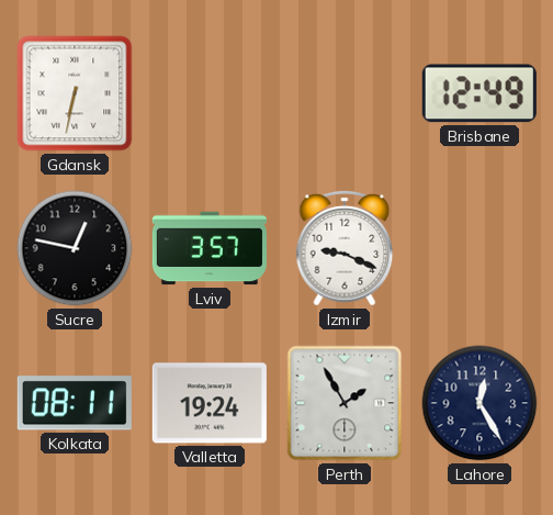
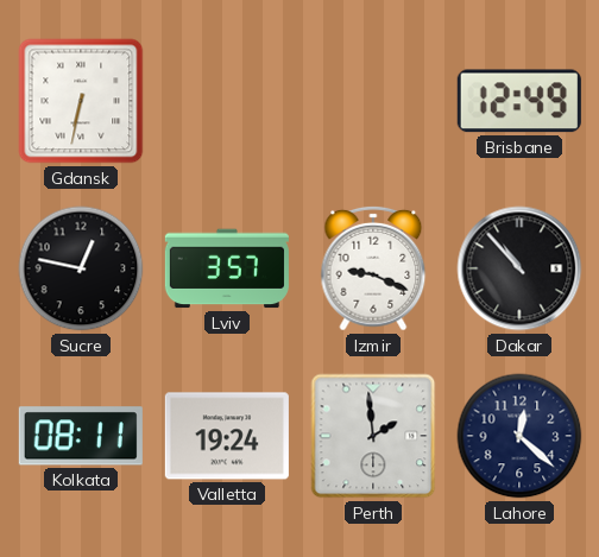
Dakar: none -> 10:53 (519, 268)
Perth: 1:55 -> 1:59 (373, 436)
Lahore: 12:25 -> 12:22 (519, 436)
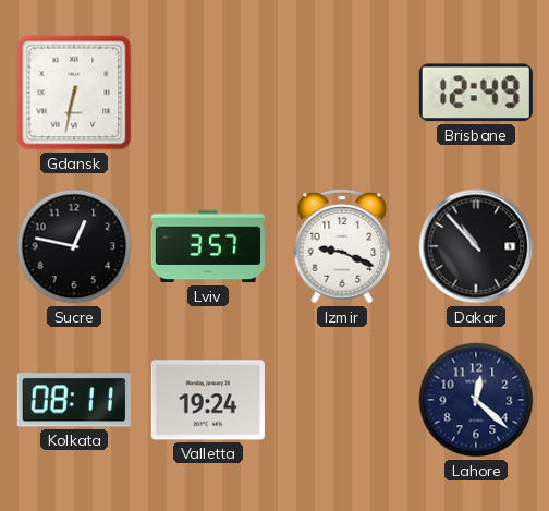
Perth: 1:59 -> none (373, 436)
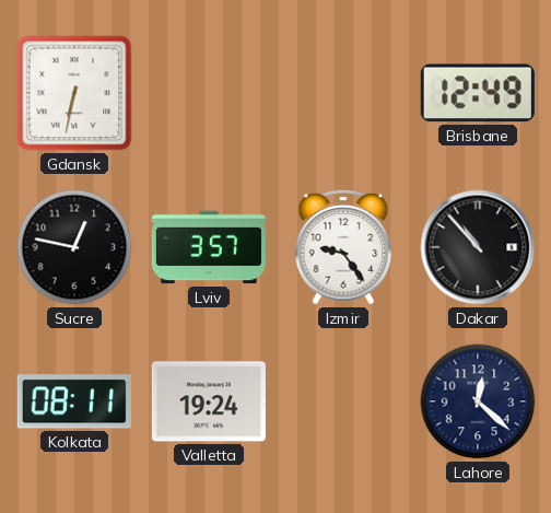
Izmir: 9:19 -> 9:24 (343, 247)
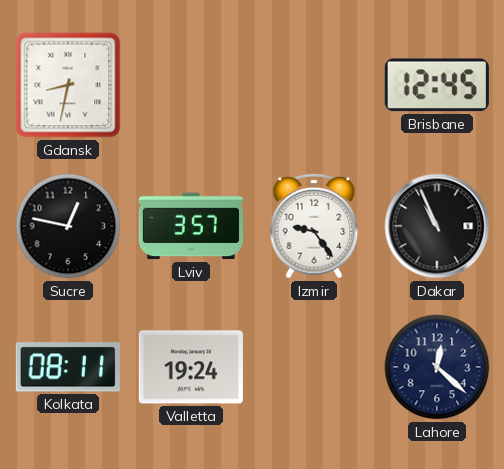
Gdansk: 6:32 -> 8:32 (68, 85)
Brisbane: 12:49 -> 12:45 (437, 85)
Dakar: 10:53 -> 10:56 (437, 226)
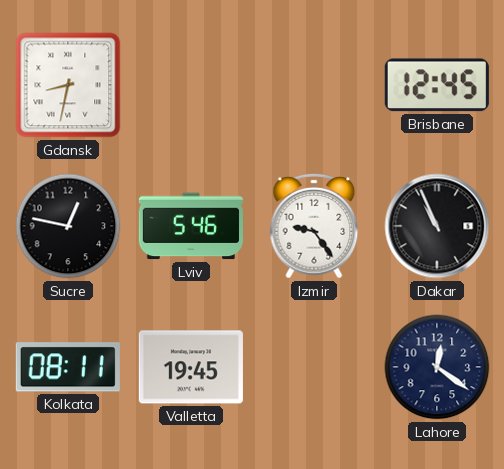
Lviv: 3:57 -> 5:46 (191, 226)
Valletta: 19:24 -> 19:45 (191, 367)
Lahore: 12:22 -> 12:21 (437, 367)
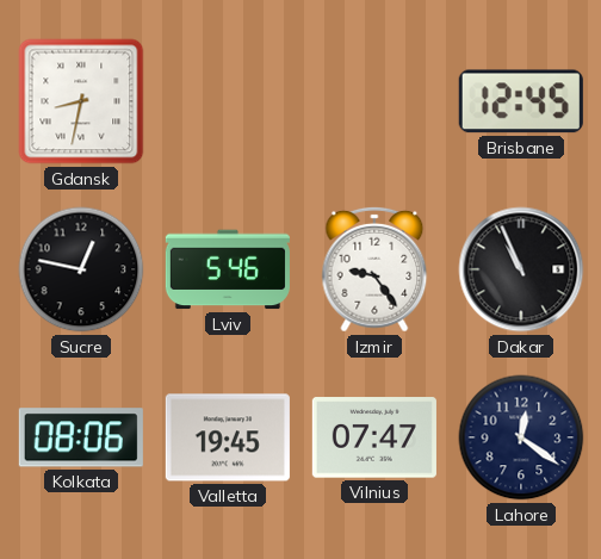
Kolkata: 08:11 -> 08:06 (81, 437)
Vilnius: none -> 07:47 (374, 437)
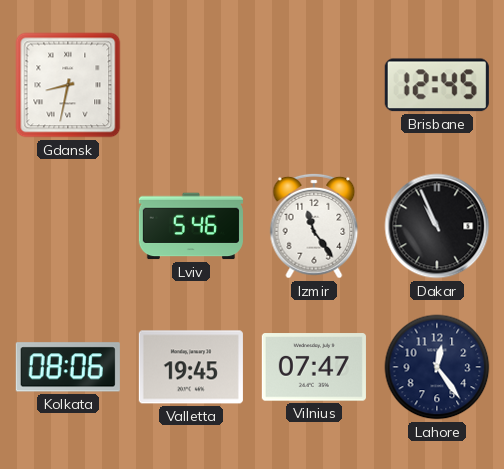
Sucre: 12:47 -> none (81, 269)
Izmir: 9:24 -> 11:24 (314, 226)
Lahore: 12:21 -> 12:24 (437, 367)
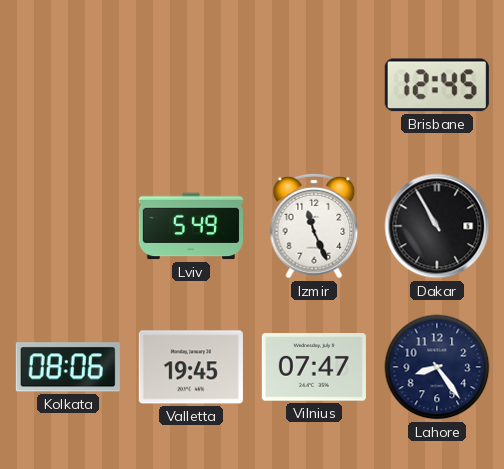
Gdansk: 8:32 -> none (68, 85)
Lviv: 5:46 -> 5:49 (191, 226)
Izmir: 11:24 -> 11:26 (314, 226)
Dakar: 10:56 -> 10:55 (437, 226)
Lahore: 12:24 -> 8:24 (437, 367)
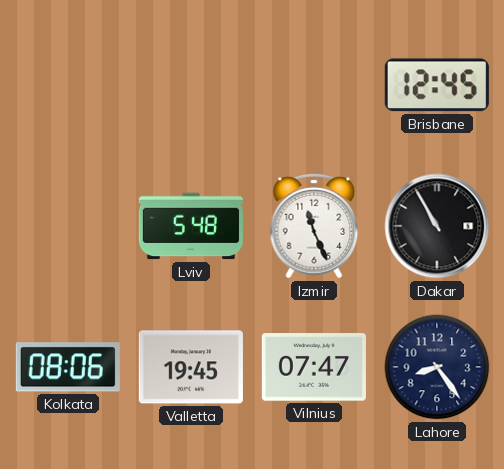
Lviv: 5:49 -> 5:48 (191, 226)
